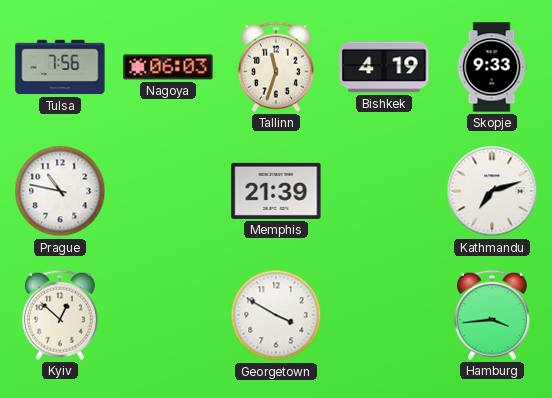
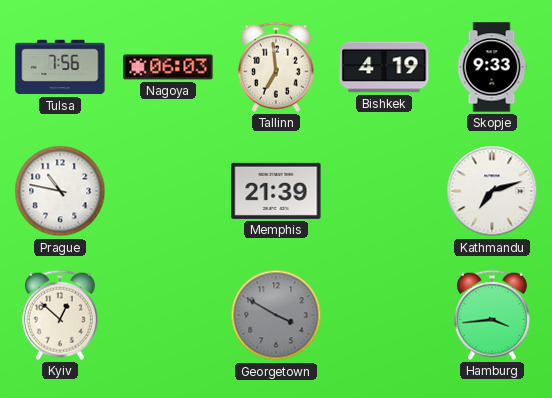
Tallinn: 11:33 -> 6:59 (276, 67)
Georgetown dial: white -> grey (276, 315)
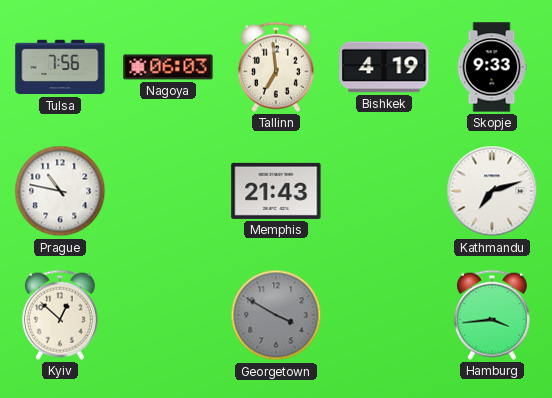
Memphis: 21:39 -> 21:43 (276, 191)
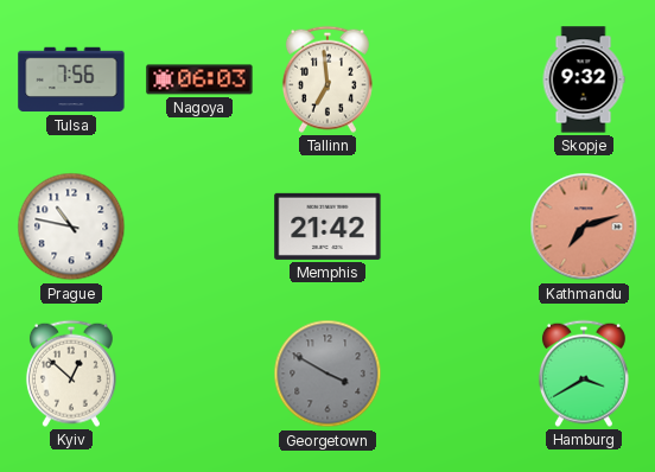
Bishkek: 4:19 -> none (384, 67)
Skopje: 9:33 -> 9:32 (584, 79)
Memphis: 21:43 -> 21:42 (327, 227)
Kathmandu dial: white -> salmon (584, 227)
Hamburg: 3:44 -> 3:40 (584, 374)
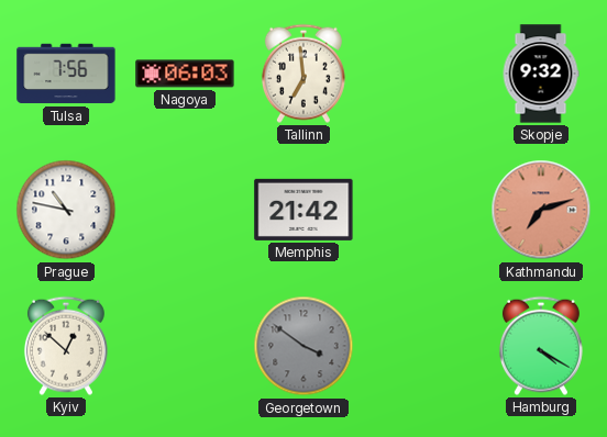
Georgetown: 3:50 -> 3:51 (304, 346)
Hamburg: 3:40 -> 4:20 (541, 346)
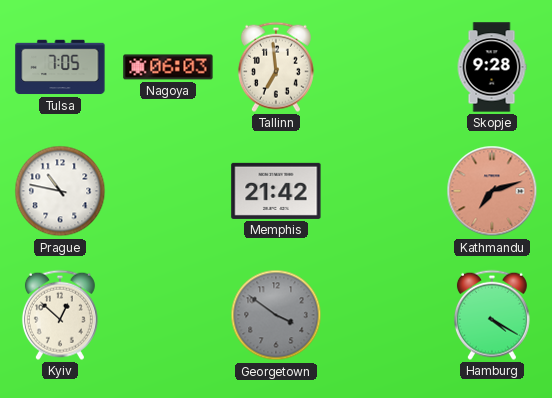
Tulsa: 7:56 -> 7:05 (60, 67)
Skopje: 9:32 -> 9:28 (492, 67)
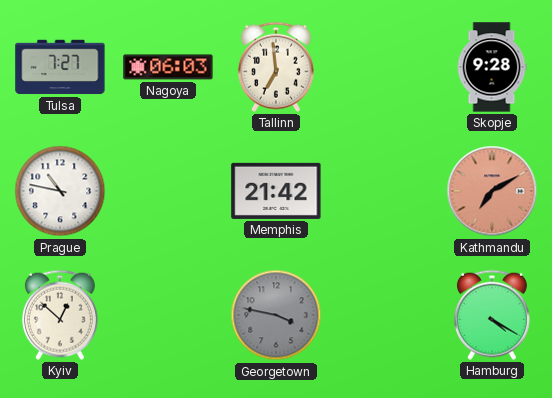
Tulsa: 7:05 -> 7:27 (60, 67)
Kathmandu: 7:12 -> 7:10 (492, 191)
Georgetown: 3:51 -> 3:47 (276, 315)
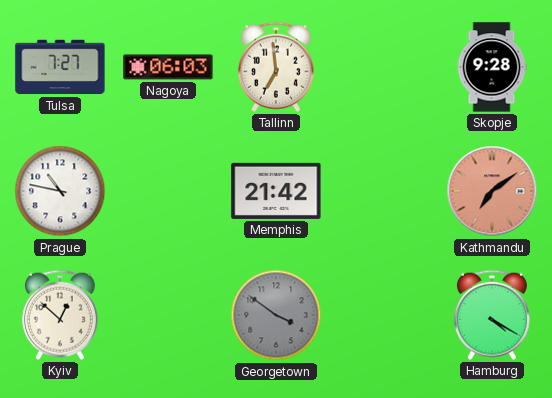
Kathmandu: 7:10 -> 7:09 (492, 191)
Georgetown: 3:47 -> 3:51 (276, 315)
